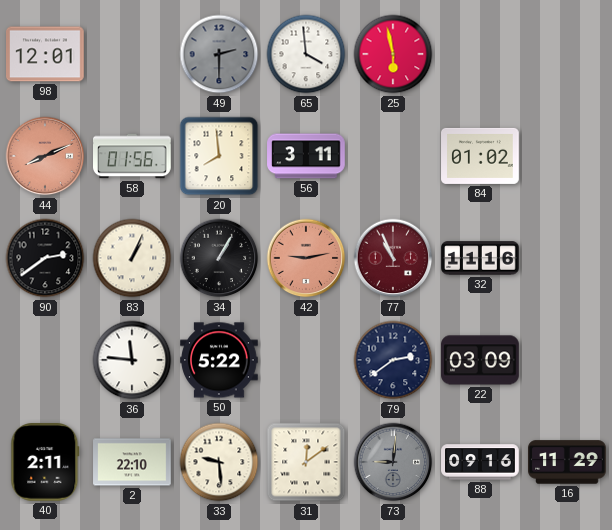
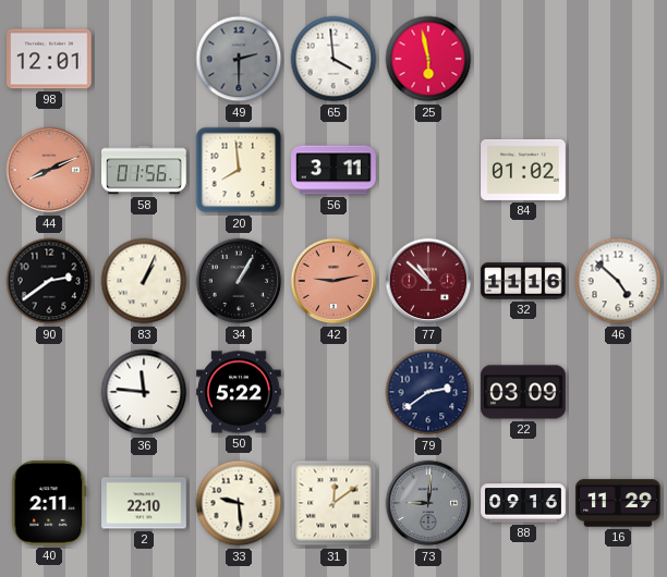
77: 10:56 -> 10:52 (428, 281)
46: none -> 4:52 (618, 281)
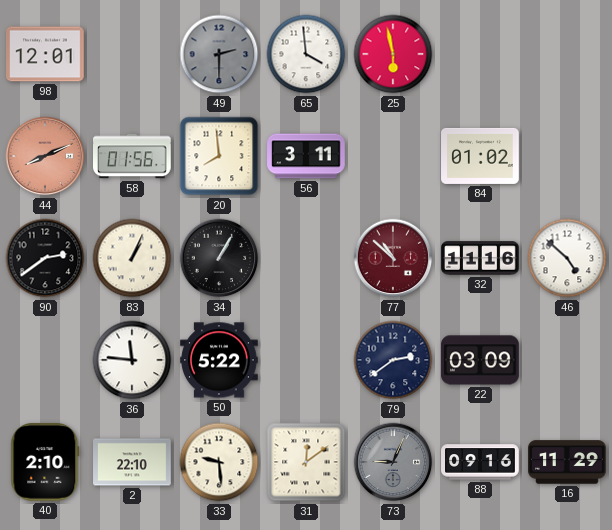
42: 9:13 -> none (333, 281)
40: 2:11 -> 2:10 (45, 463)
73: 9:01 -> 9:04 (393, 462)
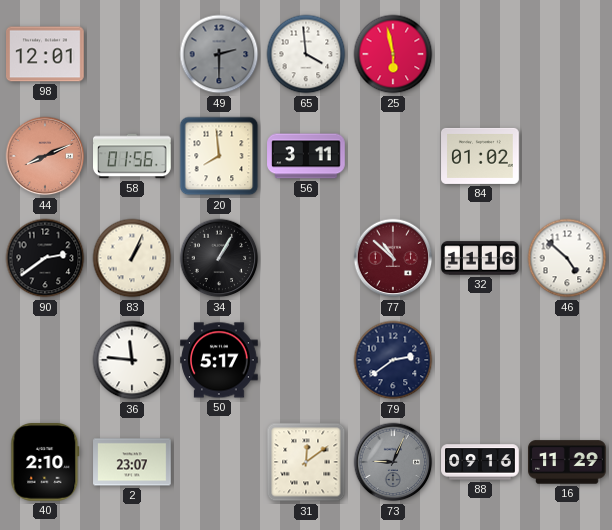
50: 5:22 -> 5:17 (219, 360)
22: 03:09 -> none (480, 360)
2: 22:10 -> 23:07 (132, 462)
33: 9:29 -> none (219, 462)
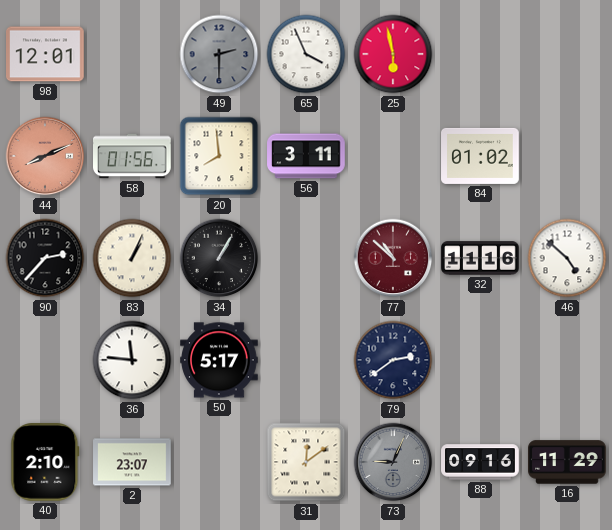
65: 3:59 -> 3:56 (306, 54)
90: 2:39 -> 2:37 (45, 258)
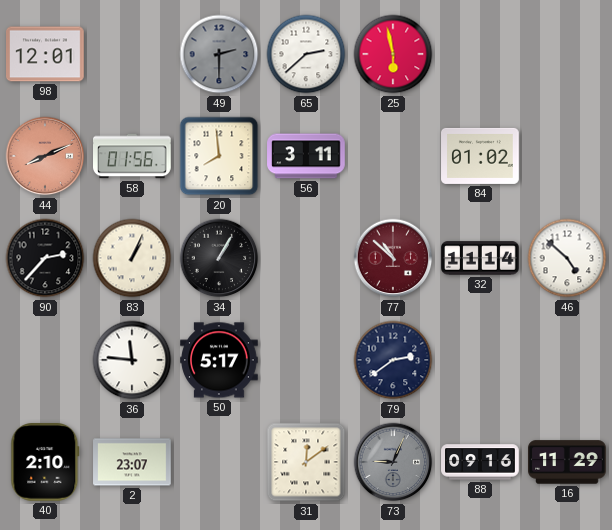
65: 3:56 -> 2:38 (306, 54)
32: 11:16 -> 11:14 (480, 258)
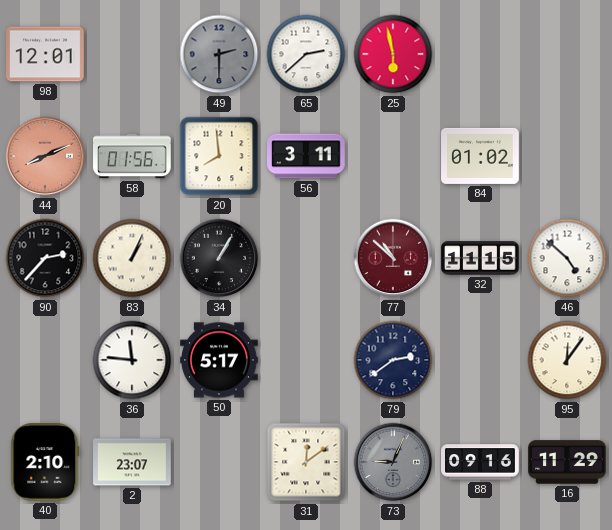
32: 11:14 -> 11:15 (480, 258)
95: none -> 12:06 (567, 360)
